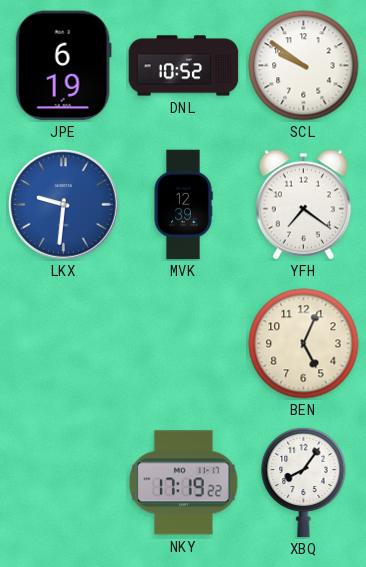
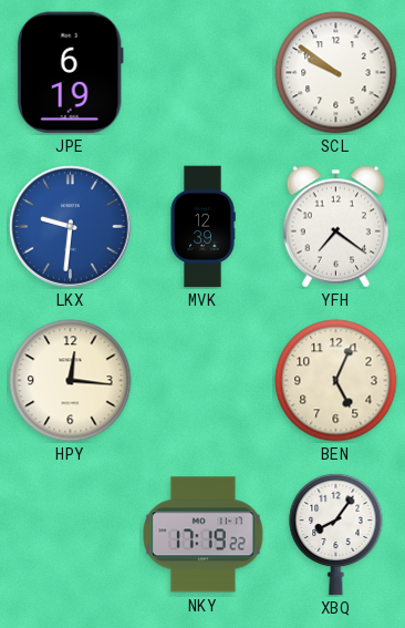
DNL: 10:52 -> none (184, 66)
HPY: none -> 12:16 (71, 381)
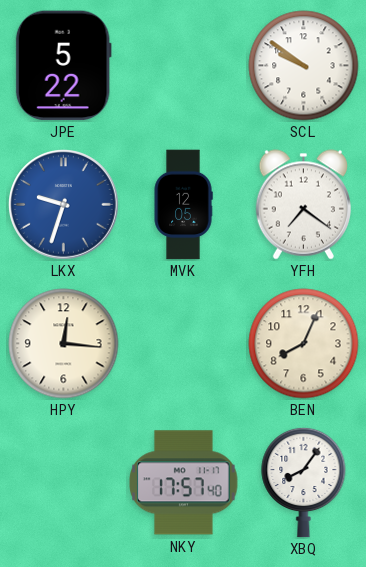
JPE: 6:19 -> 5:22 (63, 66)
LKX: 9:31 -> 9:33 (64, 205)
MVK: 12:39 -> 12:05 (183, 205)
BEN: 5:04 -> 8:04 (304, 344)
NKY: 17:19 -> 17:57 (184, 483)
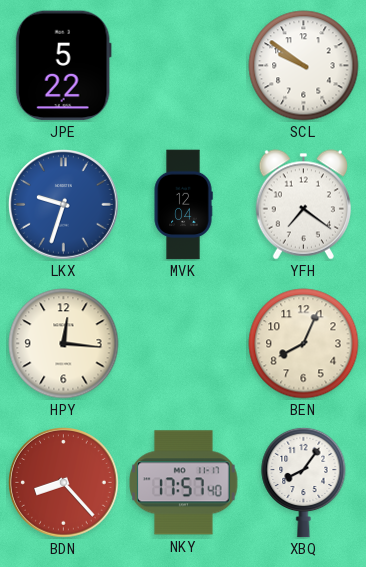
MVK: 12:05 -> 12:04 (183, 205)
BDN: none -> 8:23 (64, 483)
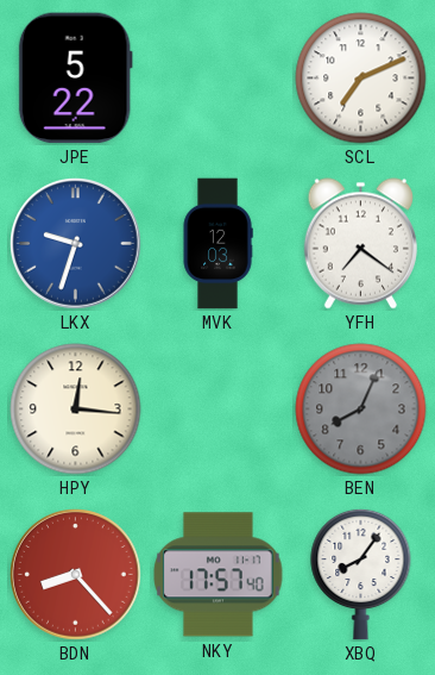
SCL: 9:51 -> 7:11 (361, 79)
MVK: 12:04 -> 12:03 (218, 244)
BEN dial: cream -> grey (361, 410)
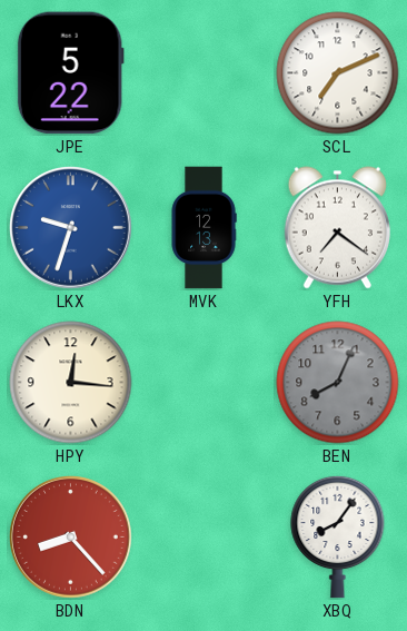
MVK: 12:03 -> 12:13 (203, 228)
NKY: 17:57 -> none (219, 575)
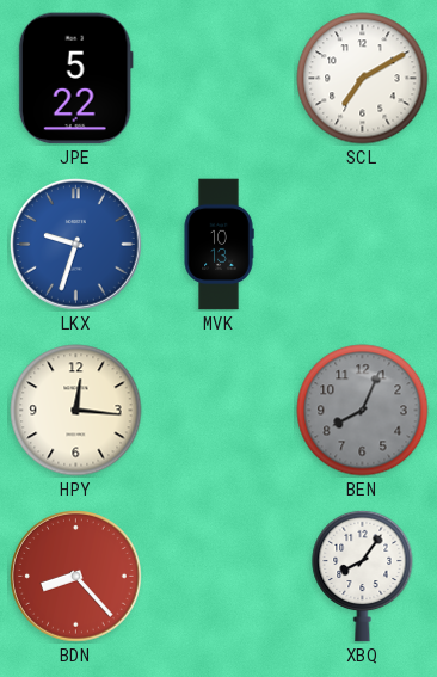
SCL: 7:11 -> 7:10 (363, 79)
MVK: 12:13 -> 10:13 (219, 245)
YFH: 7:21 -> none (337, 228)
